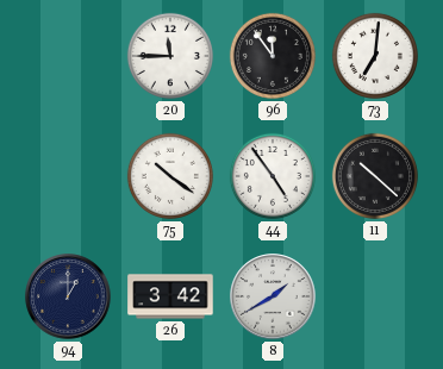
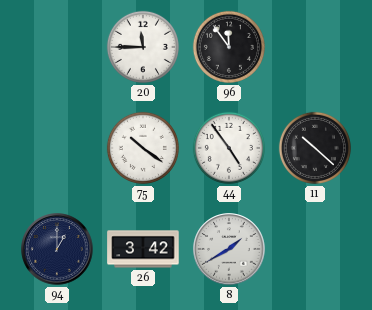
73: 7:01 -> none (375, 56)
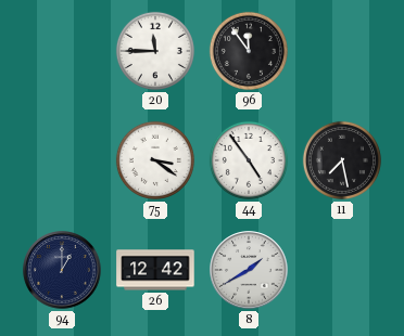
75: 10:21 -> 3:21 (155, 160)
11: 10:22 -> 7:28 (342, 160)
26: 3:42 -> 12:42 (155, 270)
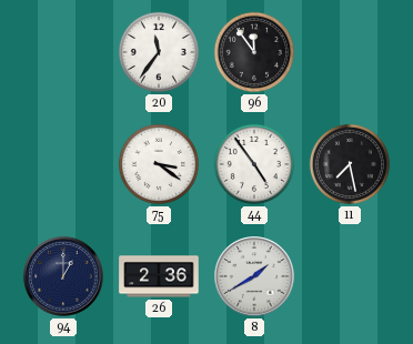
20: 11:45 -> 11:36 (159, 52)
26: 12:42 -> 2:36 (159, 276)
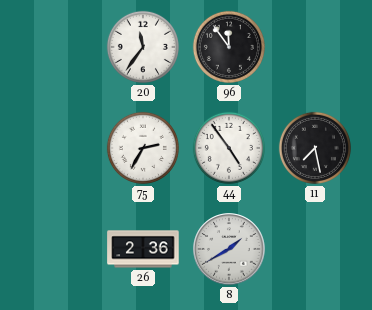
75: 3:21 -> 2:35 (143, 148)
94: 1:00 -> none (63, 276)
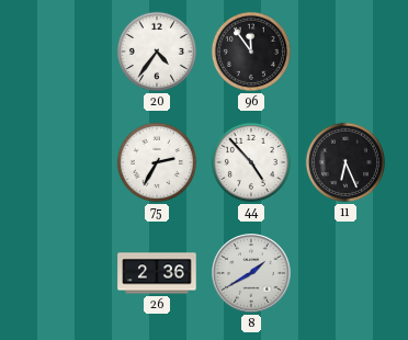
20: 11:36 -> 4:36 (157, 52)
44: 4:54 -> 4:53 (251, 162)
11: 7:28 -> 6:26 (345, 162)
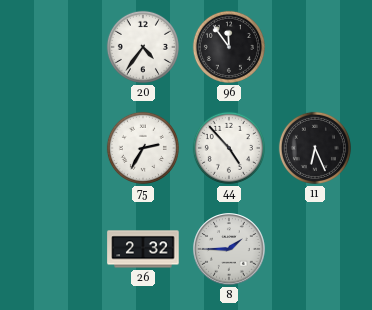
26: 2:36 -> 2:32 (143, 249)
8: 1:40 -> 1:45 (229, 249)
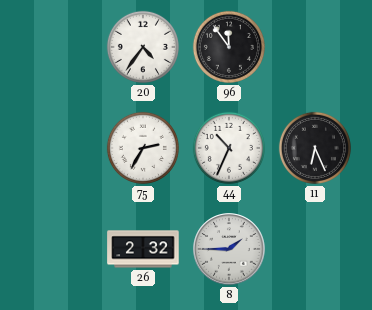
44: 4:53 -> 10:34 (229, 148)
